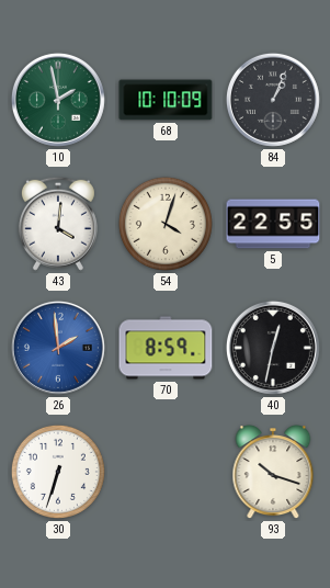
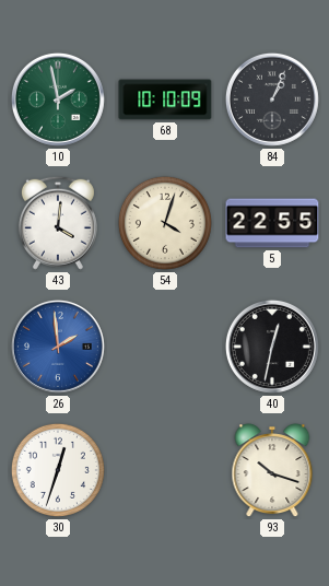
70: 8:59 -> none (166, 348)
30: 6:33 -> 12:33 (58, 470)
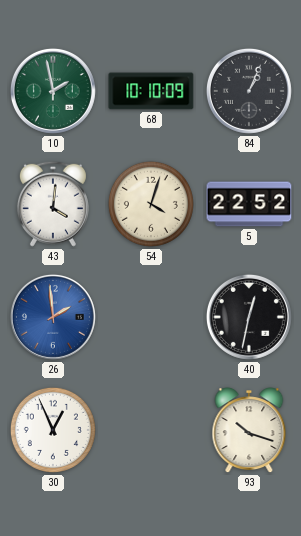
5: 22:55 -> 22:52 (249, 204)
30: 12:33 -> 12:56 (53, 430)
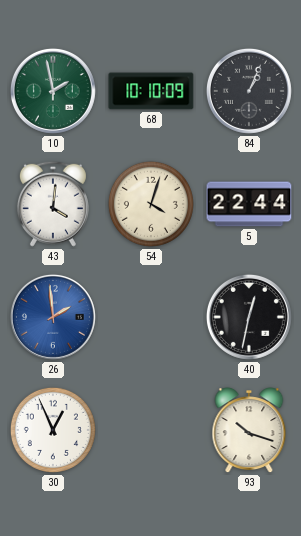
5: 22:52 -> 22:44 (249, 204)
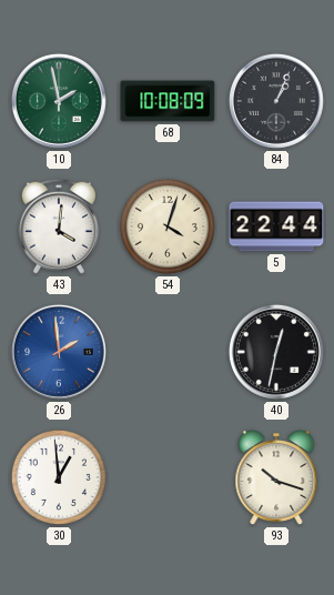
68: 10:10 -> 10:08 (168, 101)
30: 12:56 -> 12:59 (59, 477)
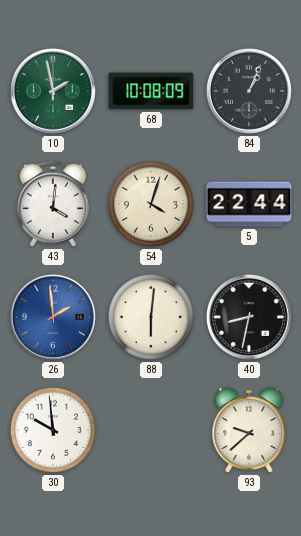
88: none -> 6:01 (151, 317)
40: 12:32 -> 8:32 (249, 317)
30: 12:59 -> 9:59 (53, 430)
93: 10:18 -> 9:38 (249, 431)
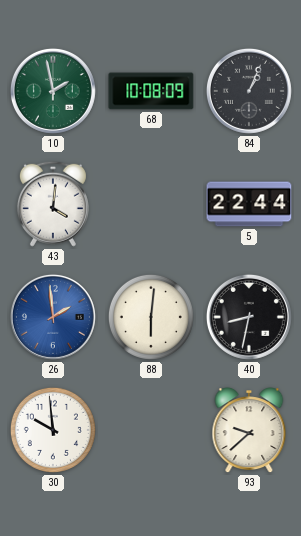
54: 4:03 -> none (151, 204)
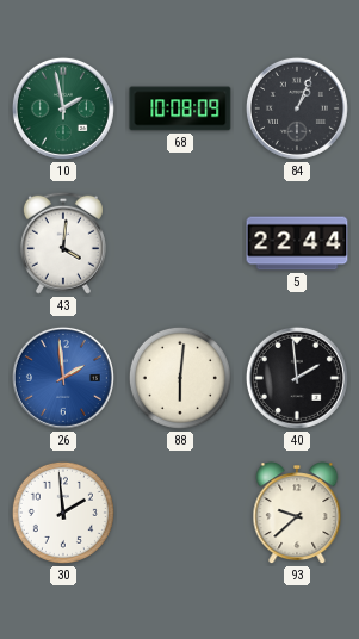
40: 8:32 -> 1:59 (297, 378)
30: 9:59 -> 1:59 (63, 513)
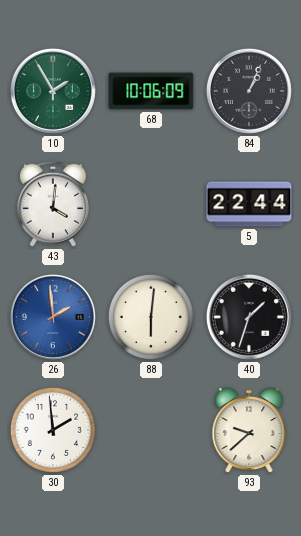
10: 1:58 -> 1:55 (53, 91)
68: 10:08 -> 10:06 (151, 91)
40: 1:59 -> 1:33 (249, 317)
